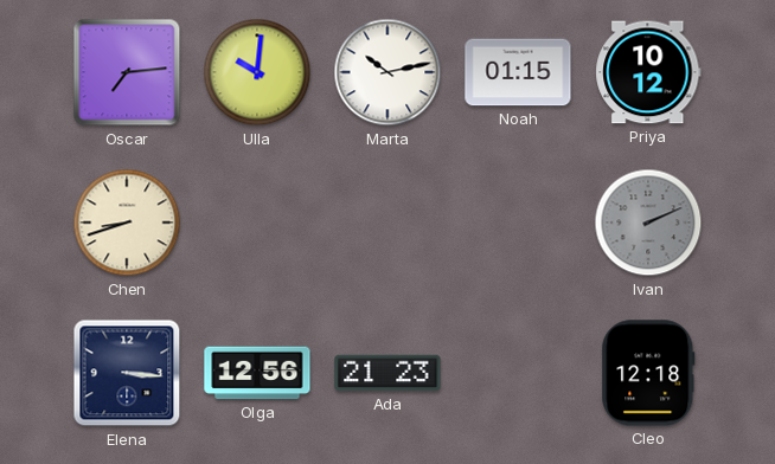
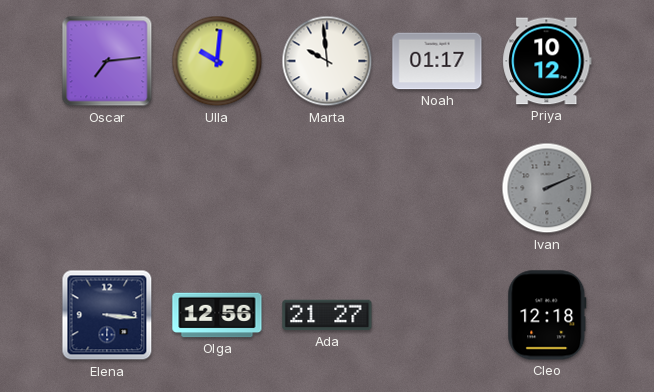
Marta: 10:13 -> 9:59 (327, 61)
Noah: 01:15 -> 01:17 (437, 61)
Chen: 8:42 -> none (127, 223)
Ada: 21:23 -> 21:27 (327, 315)
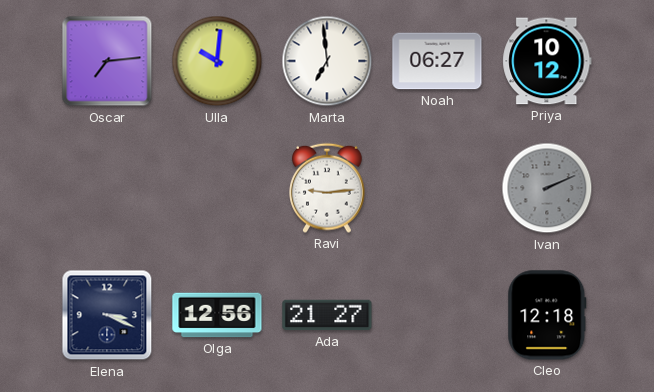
Marta: 9:59 -> 6:59 (327, 61)
Noah: 01:17 -> 06:27 (437, 61)
Ravi: none -> 9:14 (328, 188)
Elena: 3:16 -> 3:19 (107, 315)
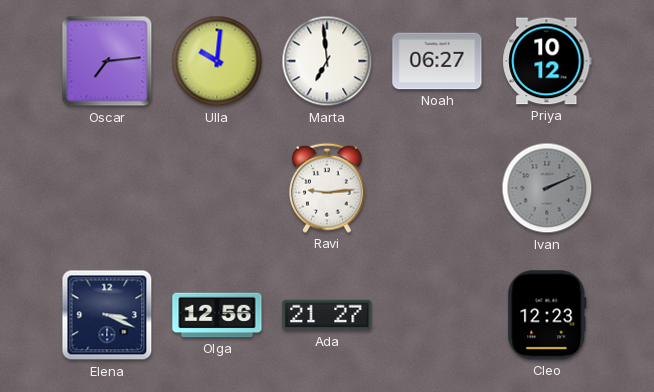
Cleo: 12:18 -> 12:23 (547, 315)
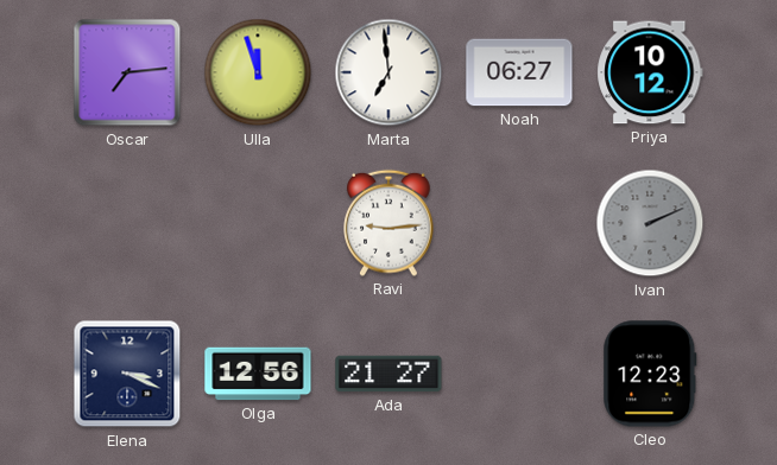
Ulla: 10:01 -> 11:57 (258, 72)
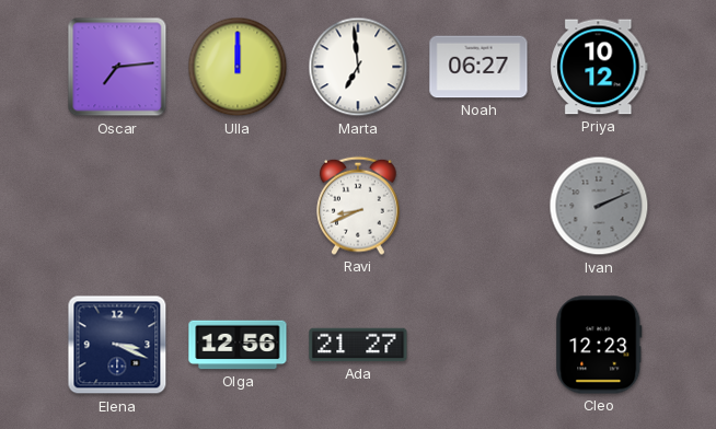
Ulla: 11:57 -> 12:00 (238, 67)
Ravi: 9:14 -> 8:41 (359, 206)
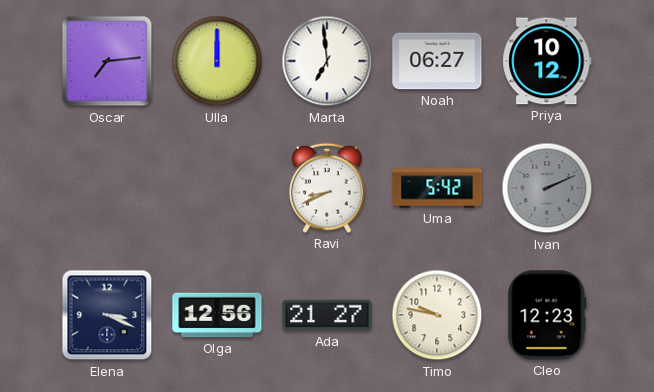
Uma: none -> 5:42 (437, 188)
Timo: none -> 9:47 (437, 315)
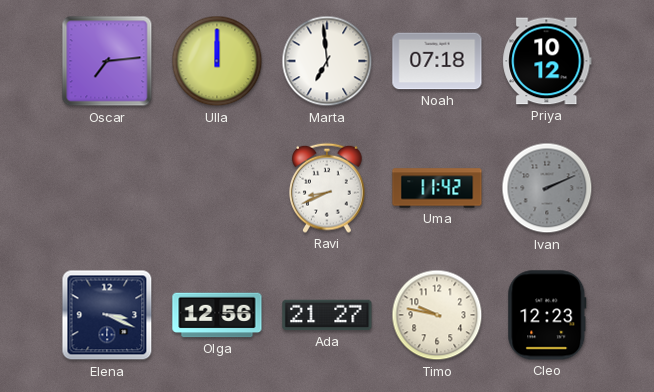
Noah: 06:27 -> 07:18 (437, 61)
Uma: 5:42 -> 11:42 (437, 188)
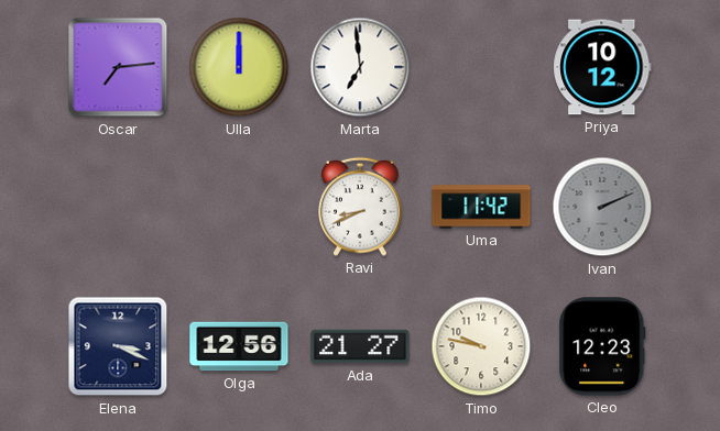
Noah: 07:18 -> none (437, 61)
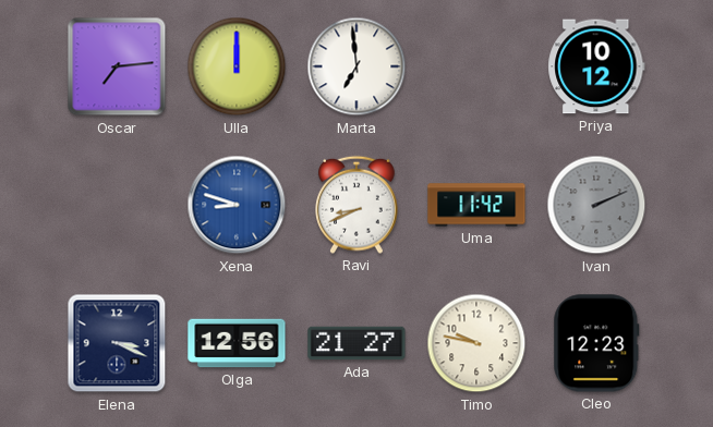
Xena: none -> 8:48 (237, 205)
